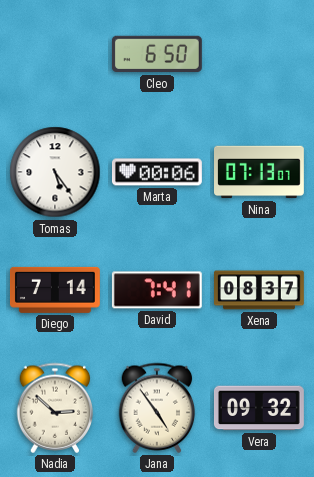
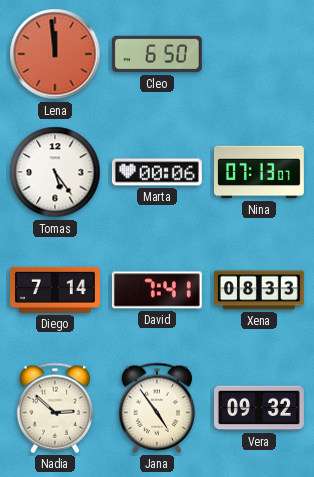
Lena: none -> 11:59 (55, 54)
Xena: 08:37 -> 08:33 (260, 290)
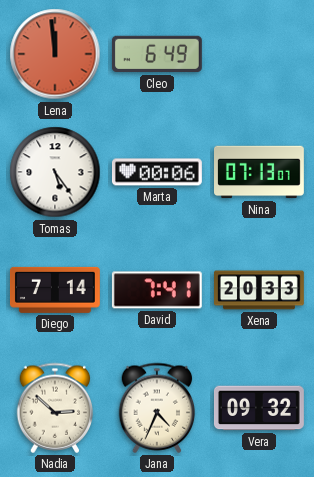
Cleo: 6:50 -> 6:49 (157, 54)
Xena: 08:33 -> 20:33 (260, 290)
Jana: 4:54 -> 4:34 (157, 408)
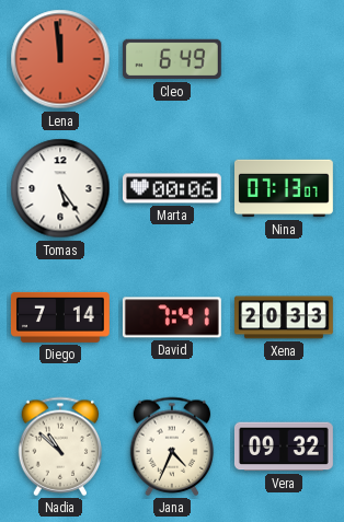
Nadia: 2:52 -> 10:52 (60, 446)
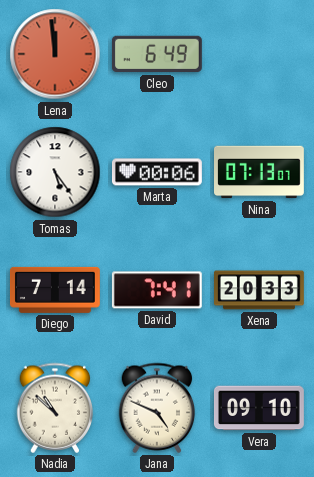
Jana: 4:34 -> 4:49 (157, 408)
Vera: 09:32 -> 09:10 (259, 408)
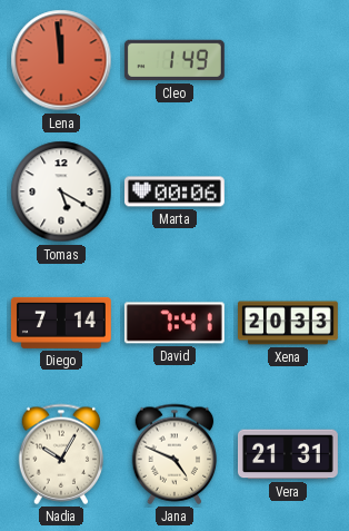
Cleo: 6:49 -> 1:49 (174, 60)
Tomas: 5:24 -> 5:20 (61, 191)
Nina: 07:13 -> none (260, 172)
Nadia: 10:52 -> 10:05 (61, 454)
Vera: 09:10 -> 21:31 (288, 454)
